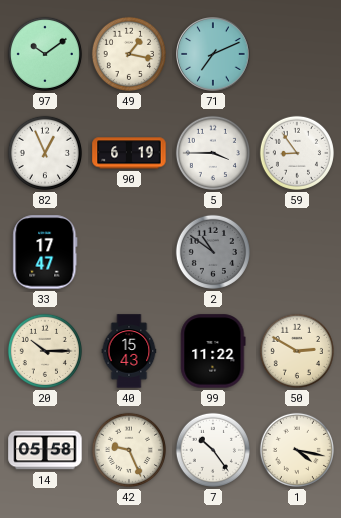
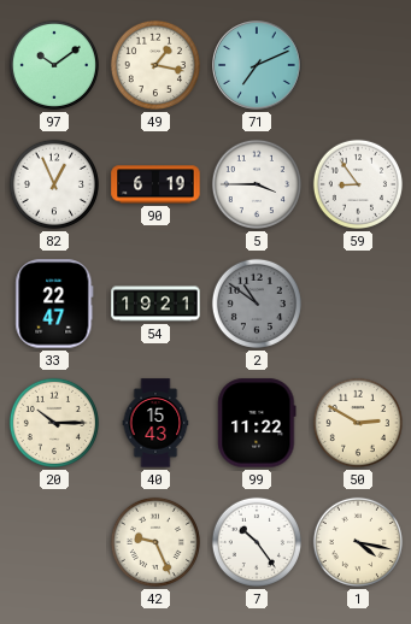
33: 17:47 -> 22:47 (54, 304)
54: none -> 19:21 (155, 304)
14: 05:58 -> none (45, 450)
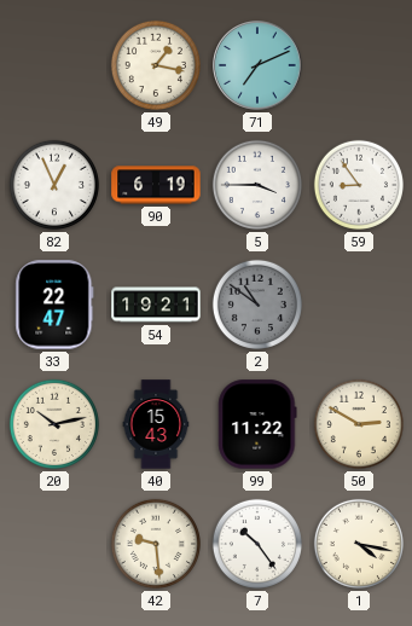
97: 10:09 -> none (54, 65)
20: 10:15 -> 10:13 (54, 424)
42: 9:26 -> 9:29 (156, 544)
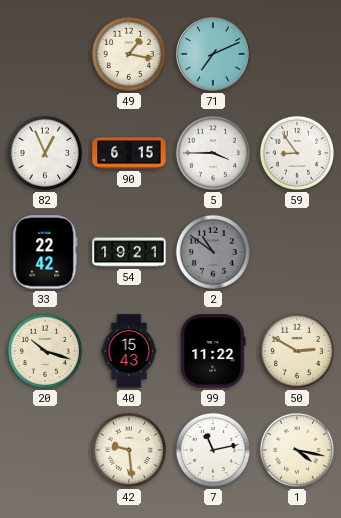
90: 6:19 -> 6:15 (129, 153)
33: 22:47 -> 22:42 (45, 252)
20: 10:13 -> 10:18 (45, 351)
7: 10:24 -> 11:13 (213, 450)
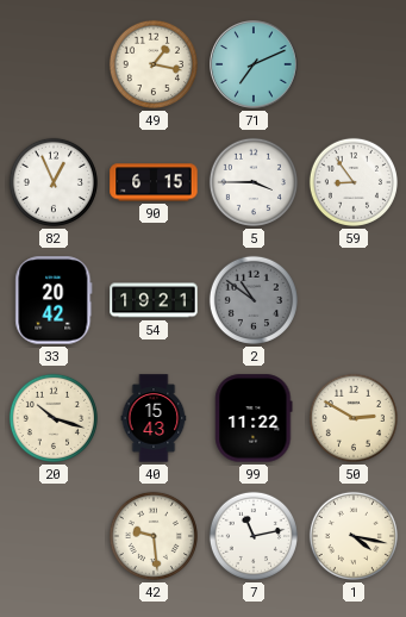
33: 22:42 -> 20:42 (54, 300)
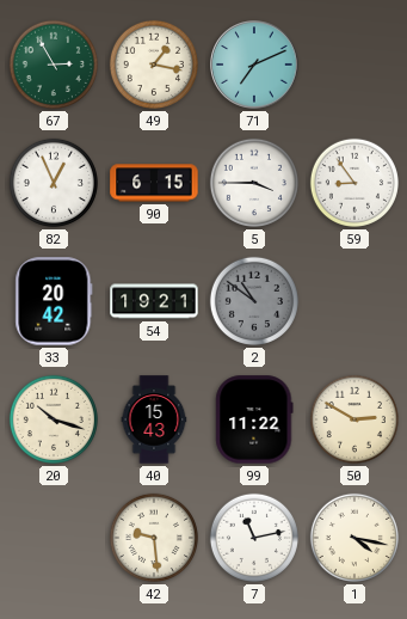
67: none -> 2:55 (54, 65)
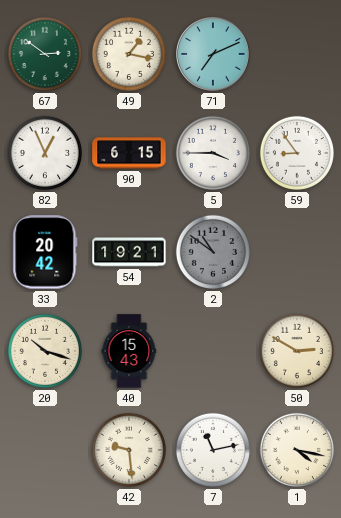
67: 2:55 -> 2:51 (45, 54)
99: 11:22 -> none (254, 419)
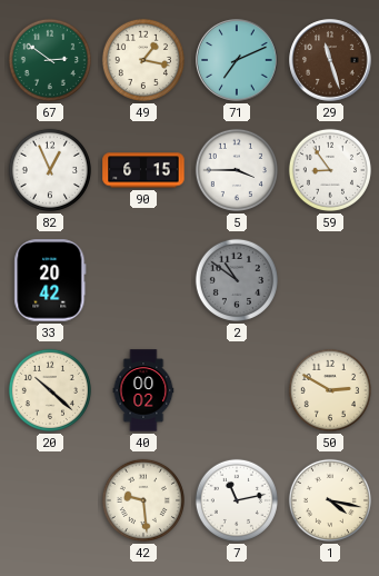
29: none -> 11:27 (330, 60)
54: 19:21 -> none (129, 252)
20: 10:18 -> 10:22 (50, 390)
40: 15:43 -> 00:02 (143, 390)
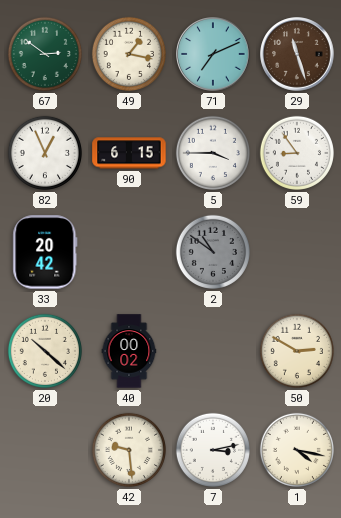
7: 11:13 -> 3:13 (213, 450)
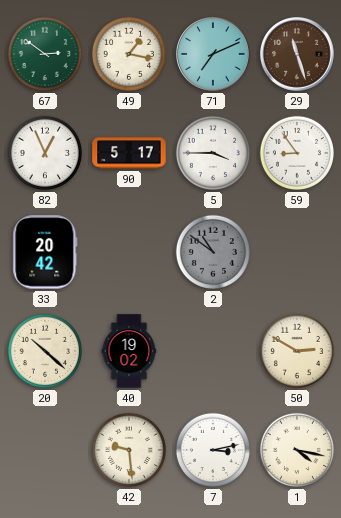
90: 6:15 -> 5:17 (129, 153)
40: 00:02 -> 19:02 (129, 351)
